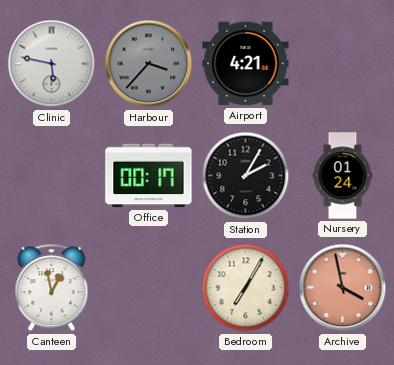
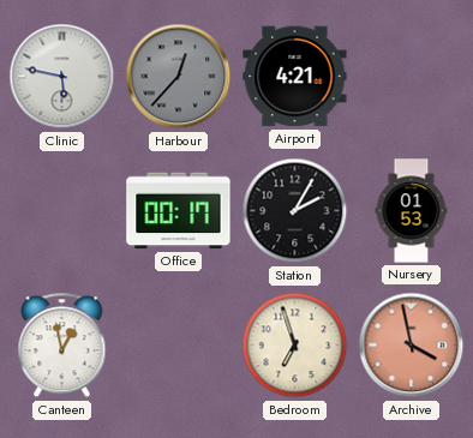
Harbour: 3:37 -> 12:37 (179, 77)
Nursery: 01:24 -> 01:53 (412, 211)
Bedroom: 7:05 -> 6:57 (295, 346)
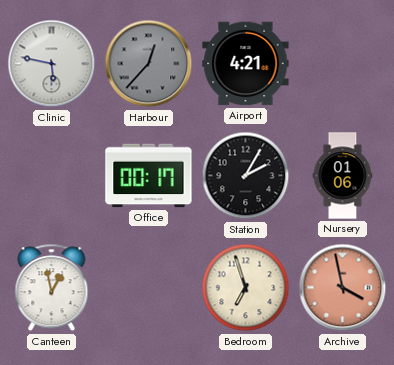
Nursery: 01:53 -> 01:06 (343, 176)
